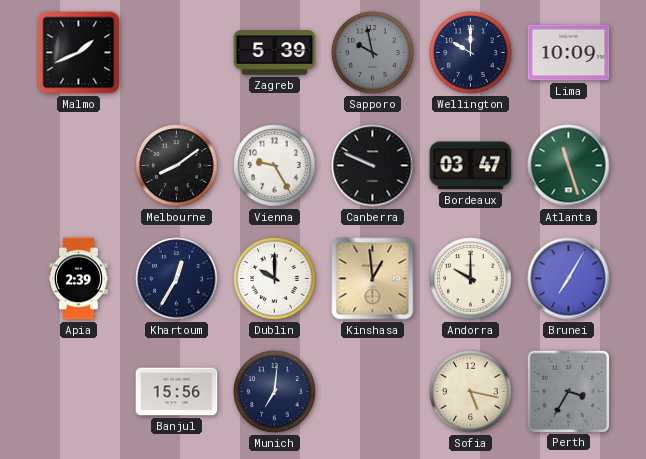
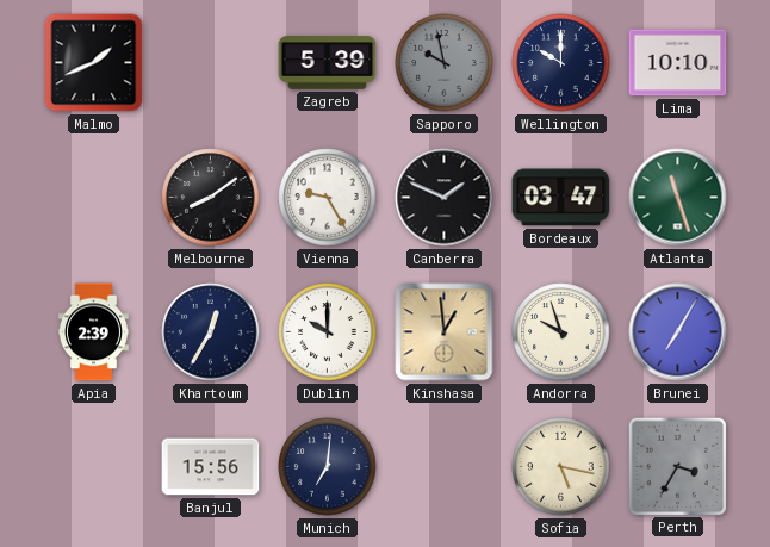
Lima: 10:09 -> 10:10 (678, 63)
Canberra: 9:49 -> 1:49 (445, 198)
Andorra: 10:00 -> 9:57 (561, 332)
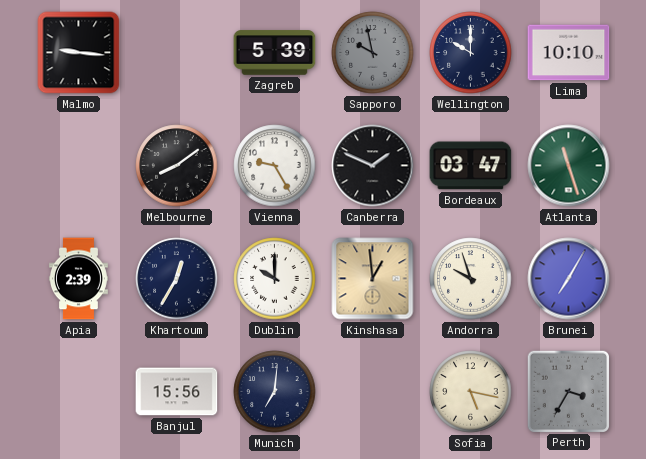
Malmo: 1:41 -> 9:16 (79, 53)
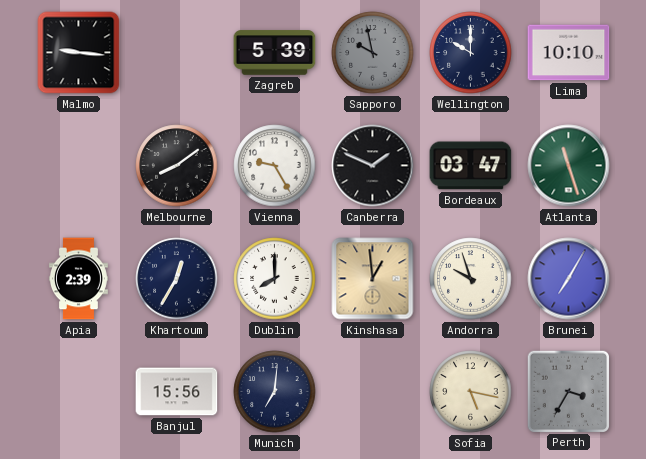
Dublin: 10:00 -> 8:00 (275, 279)
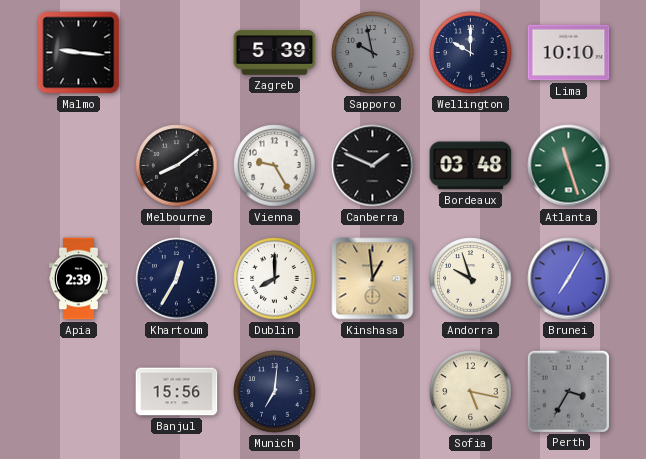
Bordeaux: 03:47 -> 03:48 (471, 166)
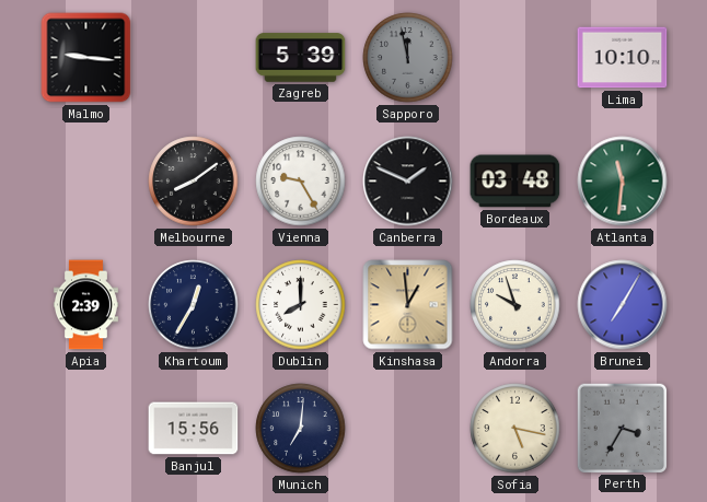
Sapporo: 9:58 -> 11:58 (408, 58)
Wellington: 10:00 -> none (471, 53)
Atlanta: 11:27 -> 11:31 (623, 182)
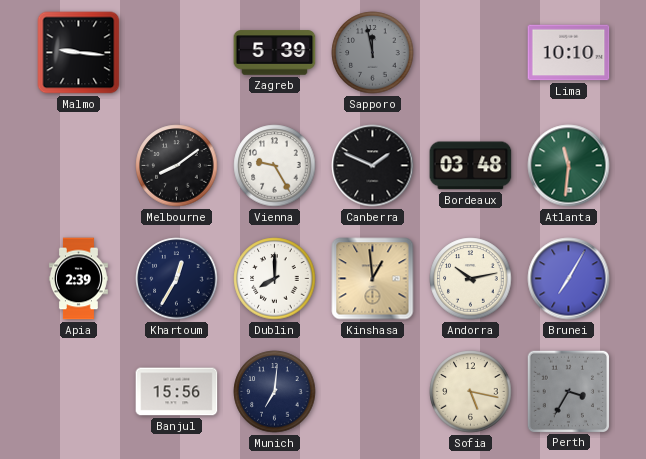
Andorra: 9:57 -> 10:13 (471, 279)
